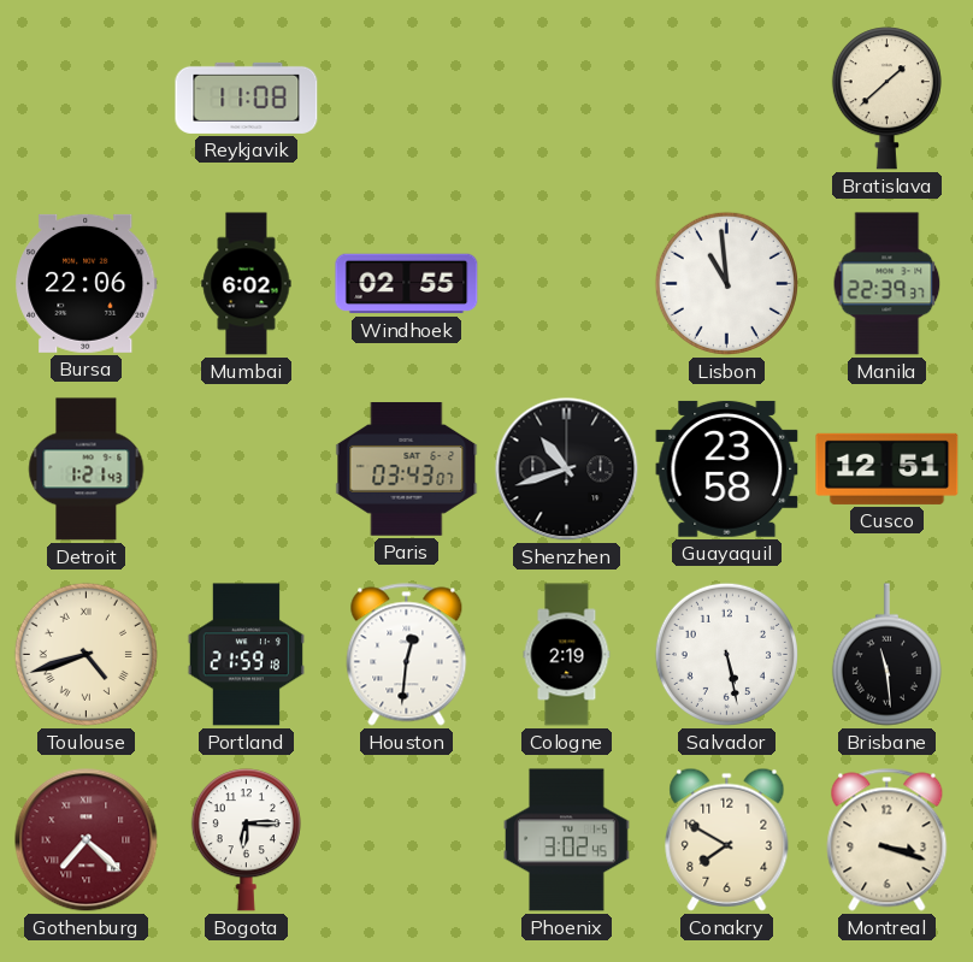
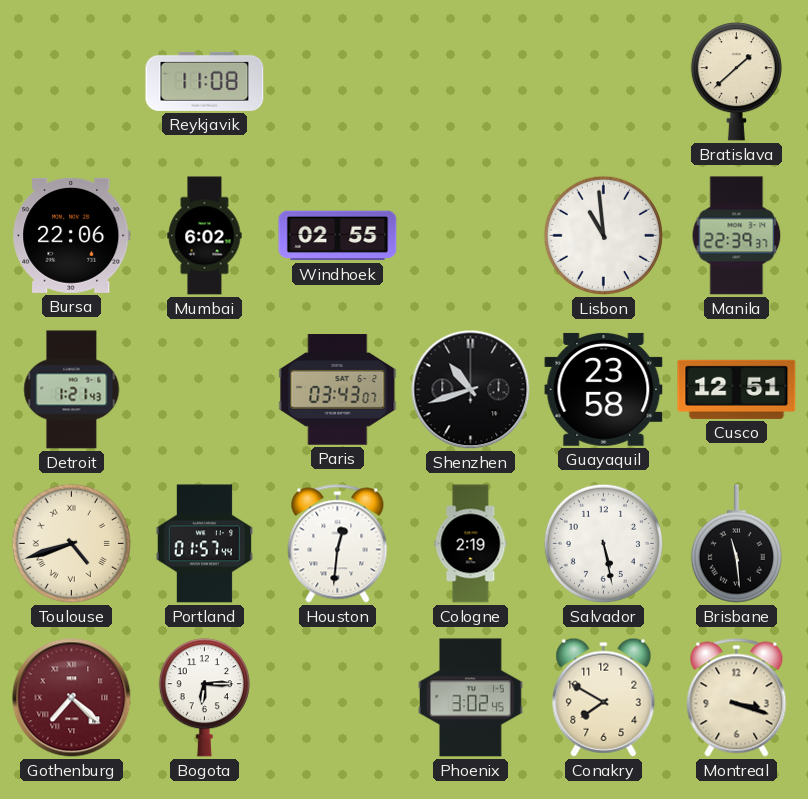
Portland: 21:59 -> 01:57 (204, 544)
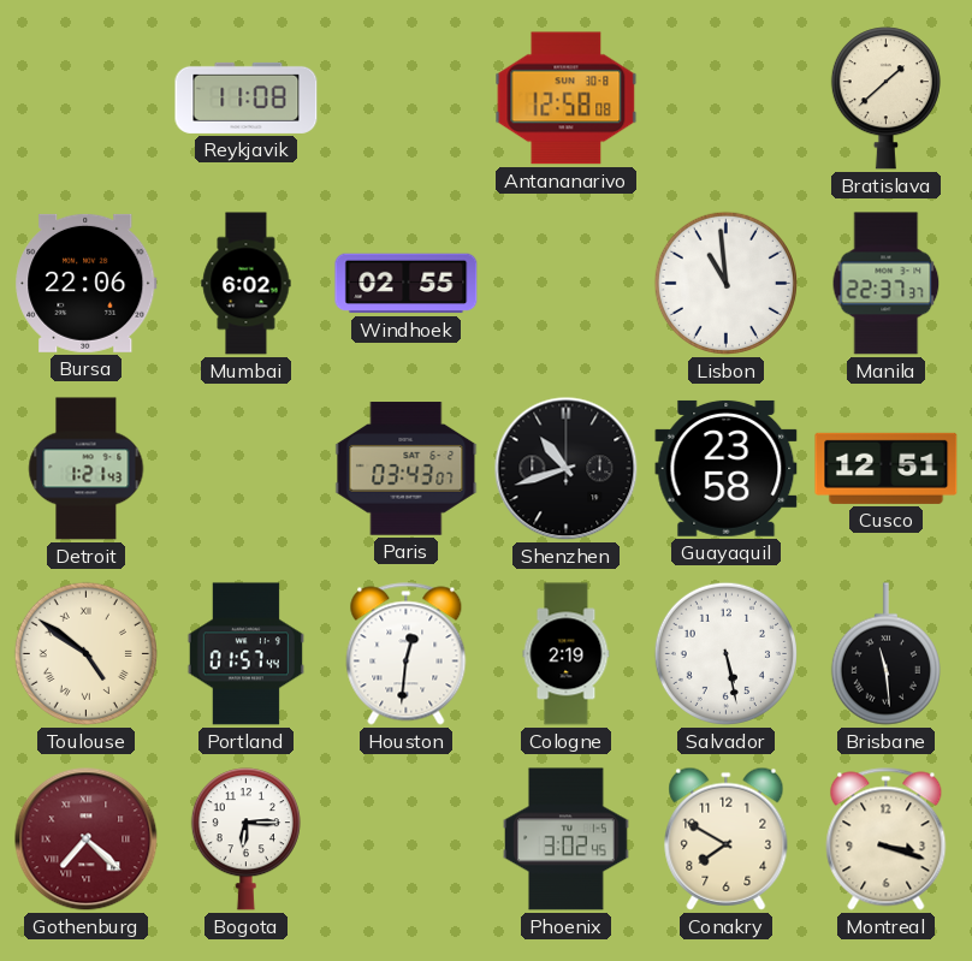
Antananarivo: none -> 12:58 (567, 99)
Manila: 22:39 -> 22:37 (887, 284)
Toulouse: 4:42 -> 4:51 (85, 653)
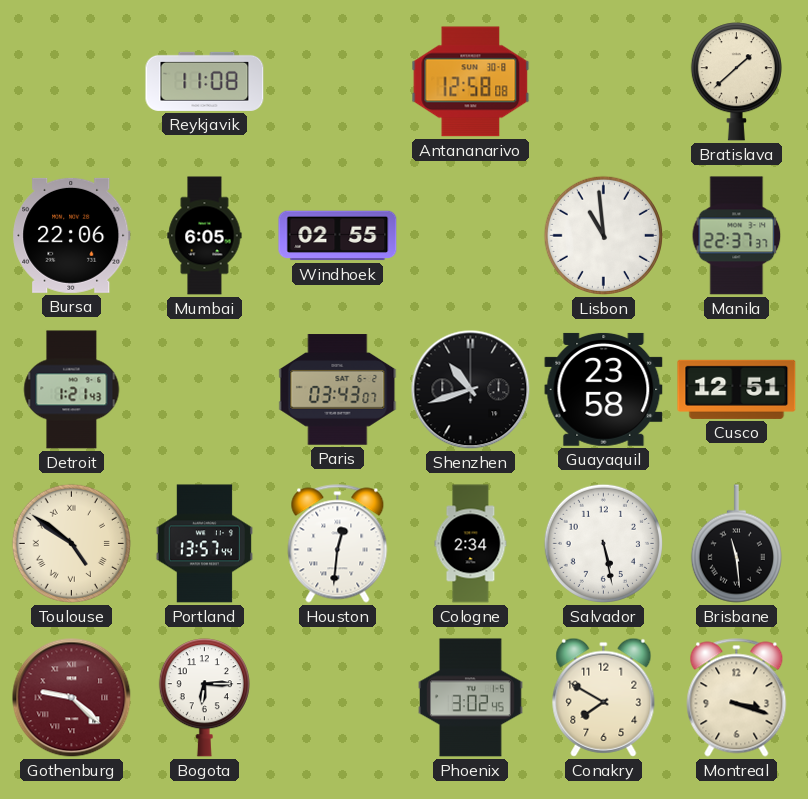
Mumbai: 6:02 -> 6:05 (205, 236)
Portland: 01:57 -> 13:57 (204, 544)
Cologne: 2:19 -> 2:34 (471, 544)
Gothenburg: 7:22 -> 9:22 (72, 698)
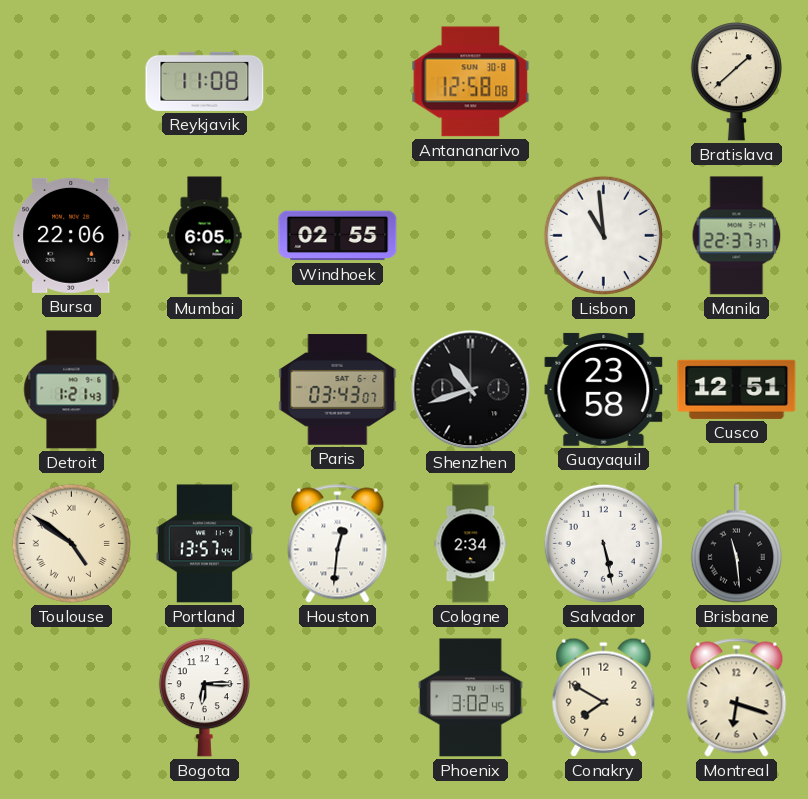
Gothenburg: 9:22 -> none (72, 698)
Montreal: 3:18 -> 6:18 (737, 698)
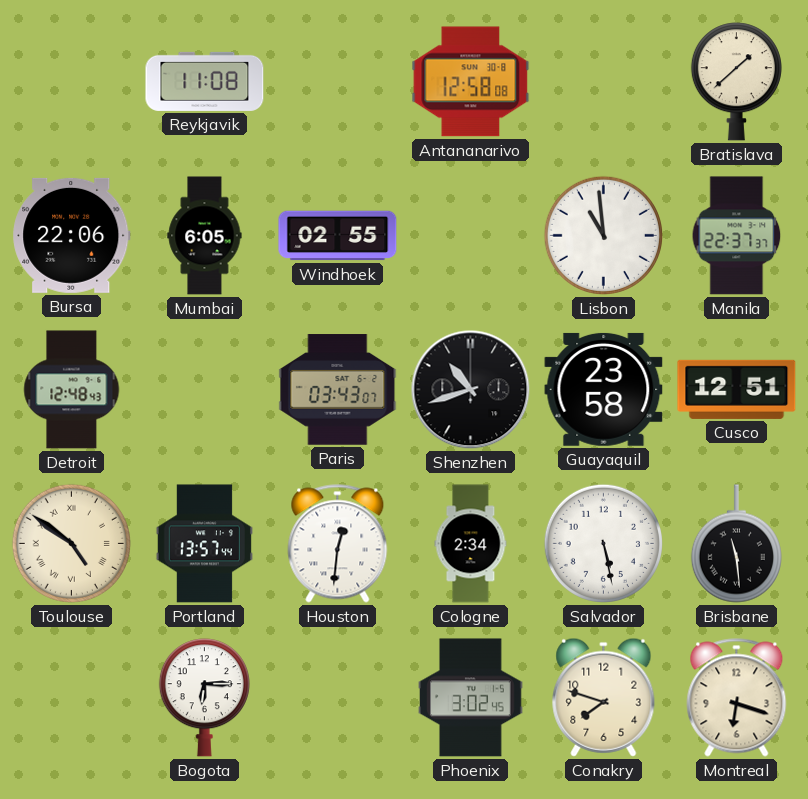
Detroit: 1:21 -> 12:48 (72, 390)
Conakry: 7:50 -> 7:48 (604, 697)
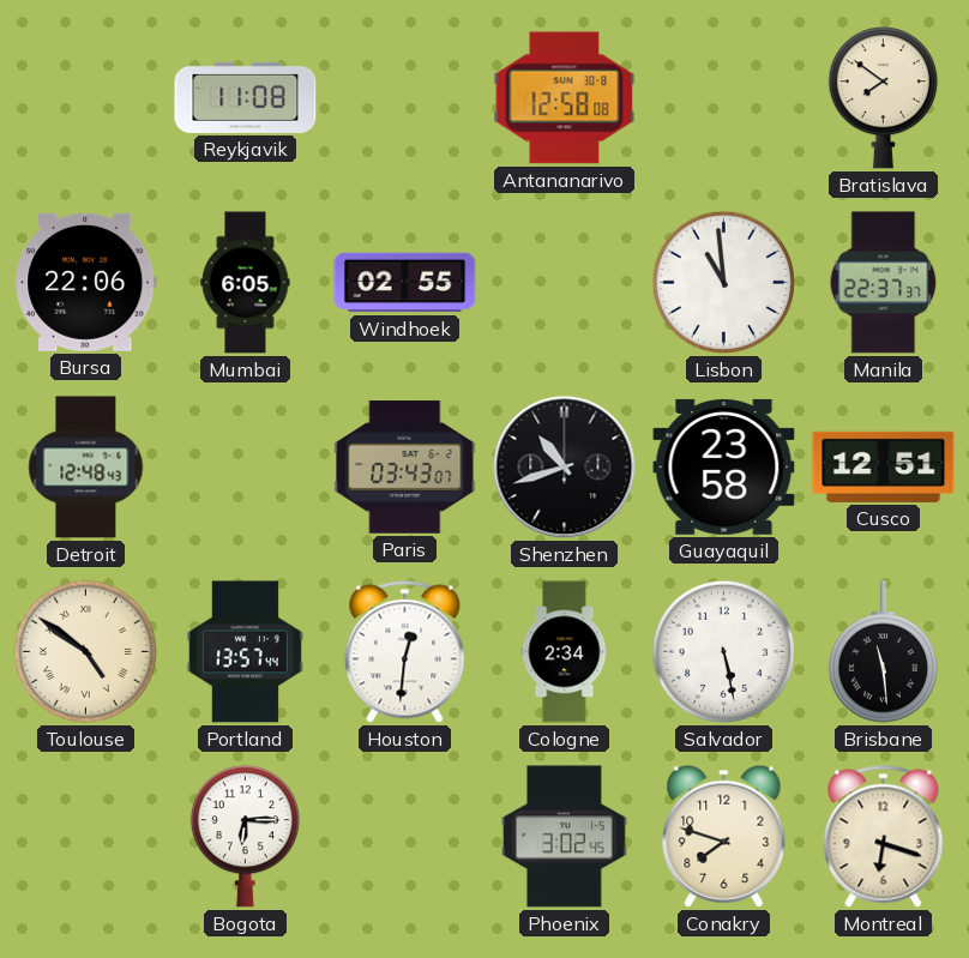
Bratislava: 1:38 -> 7:51 (883, 98)
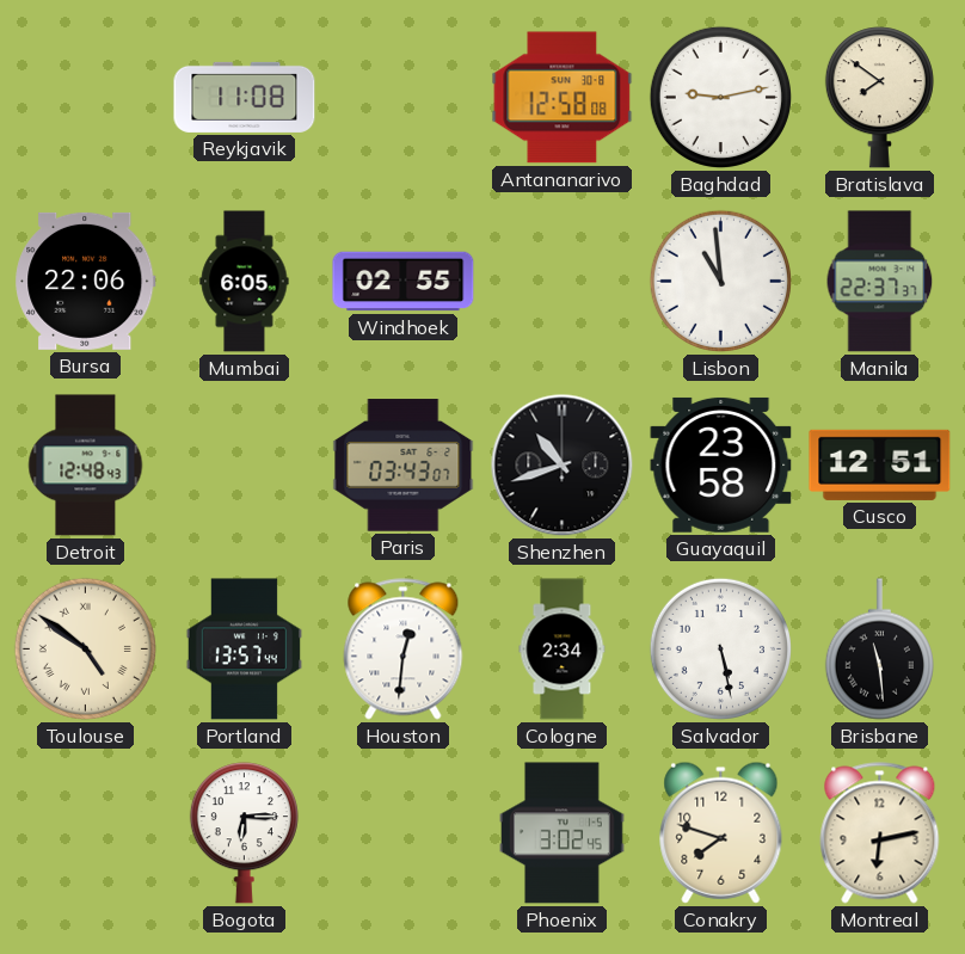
Baghdad: none -> 9:13 (720, 97)
Montreal: 6:18 -> 6:13 (880, 833)
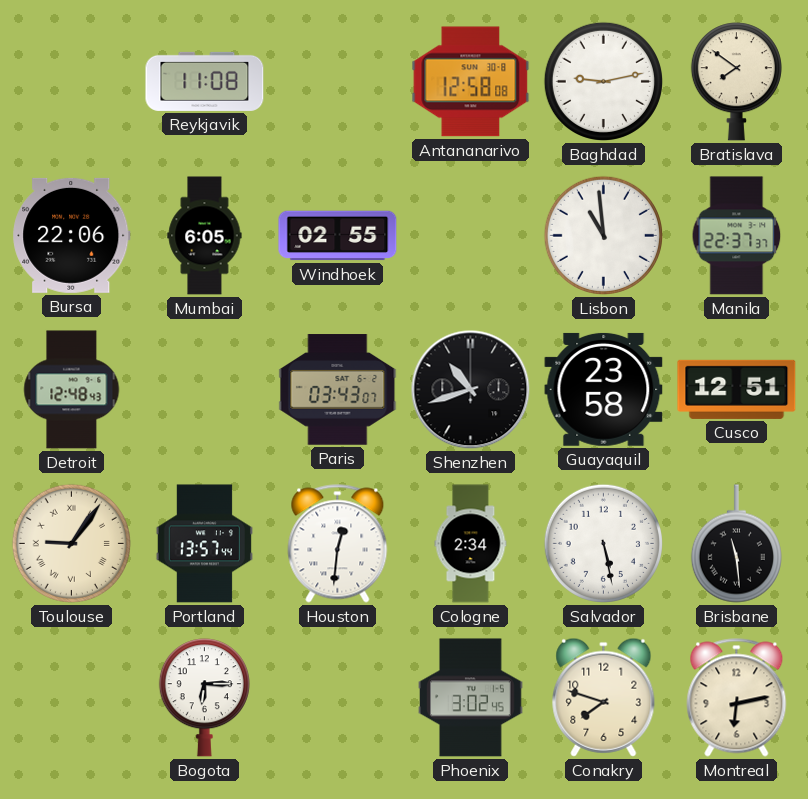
Toulouse: 4:51 -> 9:06 (71, 543)
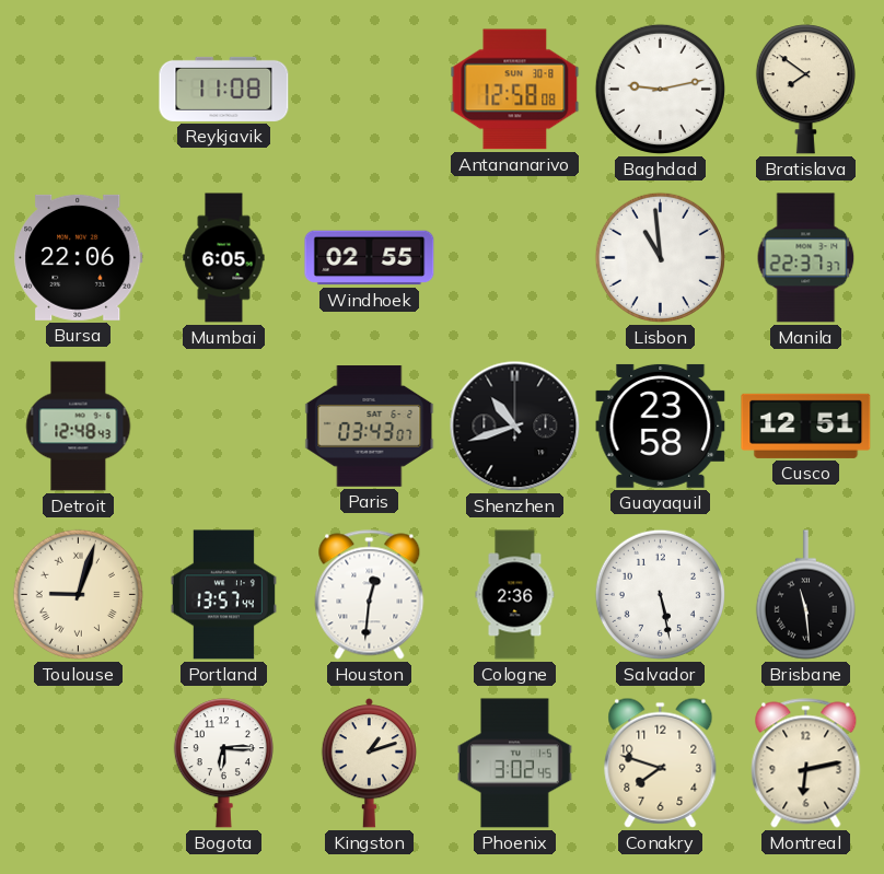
Toulouse: 9:06 -> 9:03 (78, 594)
Cologne: 2:34 -> 2:36 (515, 595)
Kingston: none -> 1:12 (369, 764)
